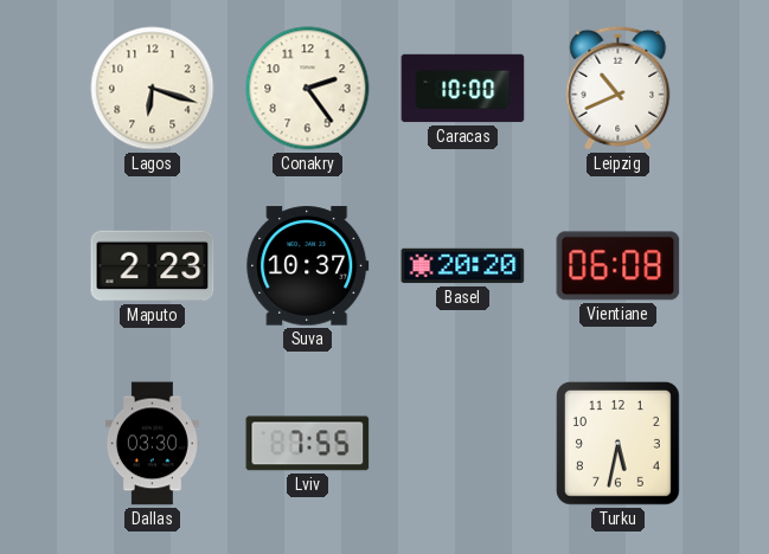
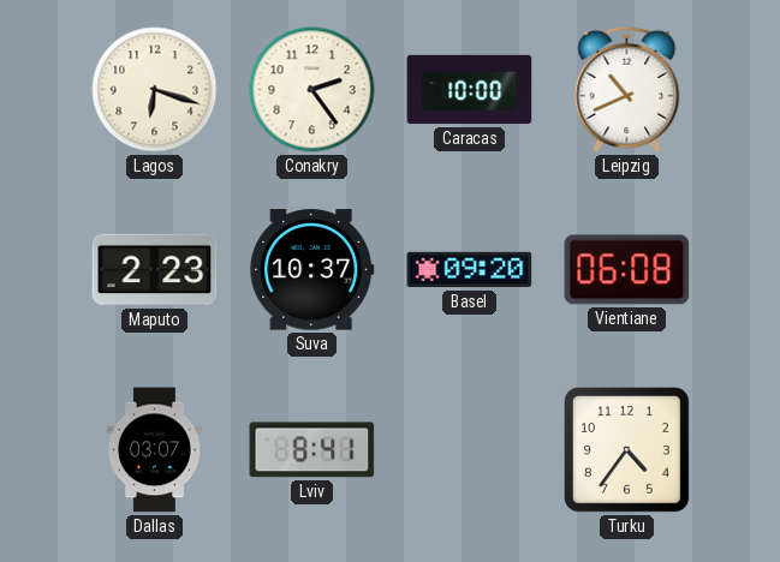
Basel: 20:20 -> 09:20 (470, 270)
Dallas: 03:30 -> 03:07 (154, 450)
Lviv: 7:55 -> 8:41 (312, 450)
Turku: 5:32 -> 4:36 (627, 450)
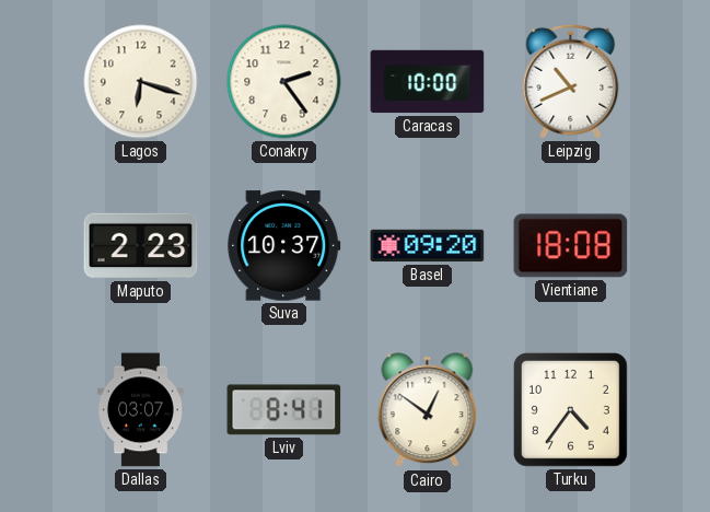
Vientiane: 06:08 -> 18:08 (571, 246)
Cairo: none -> 12:51 (428, 410)
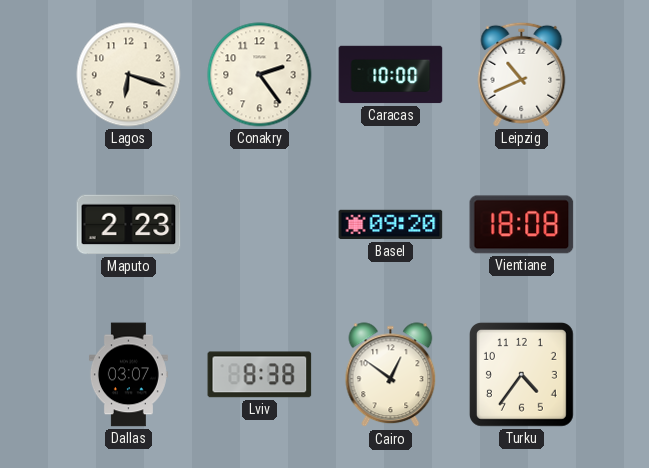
Suva: 10:37 -> none (284, 246)
Lviv: 8:41 -> 8:38 (260, 375)
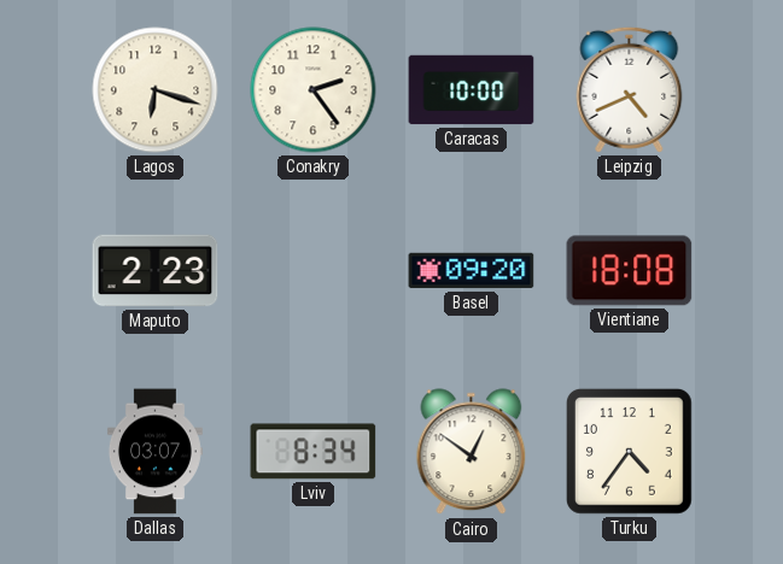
Leipzig: 10:41 -> 4:41 (630, 89)
Lviv: 8:38 -> 8:34 (314, 452)
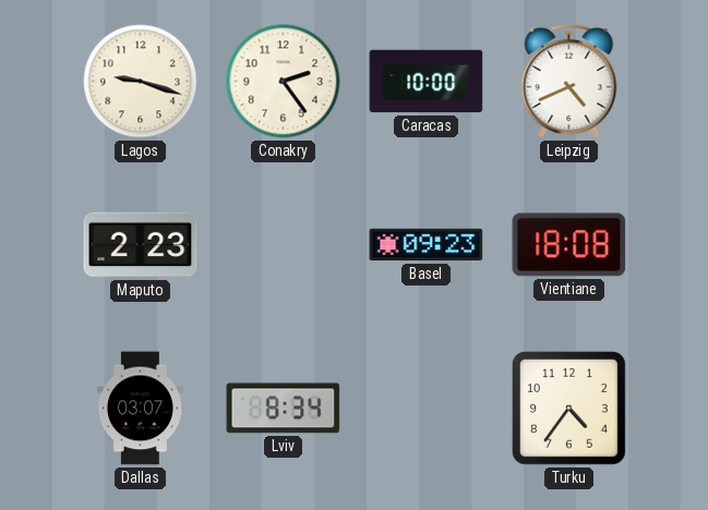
Lagos: 6:18 -> 9:18 (141, 82)
Basel: 09:20 -> 09:23 (427, 245)
Cairo: 12:51 -> none (472, 452)
